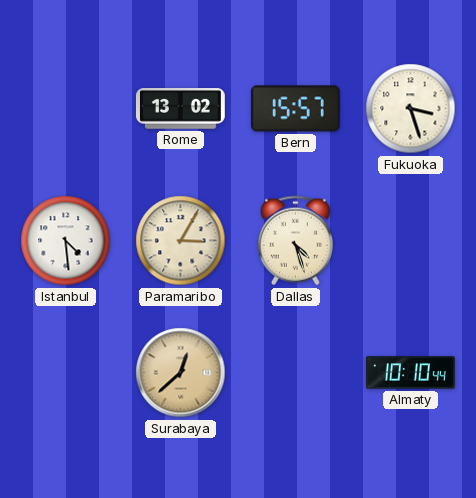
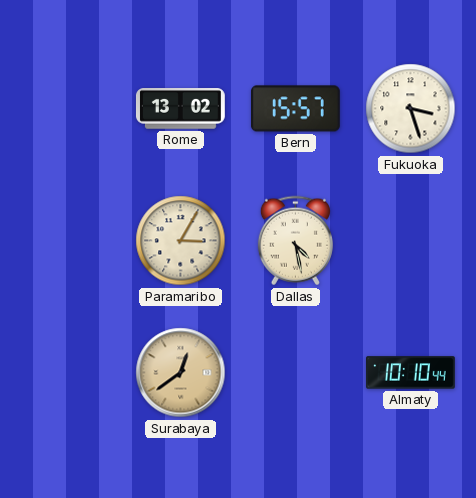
Istanbul: 4:29 -> none (66, 241)
Dallas: 4:27 -> 4:28 (295, 241)
Surabaya: 12:38 -> 12:39 (181, 373)
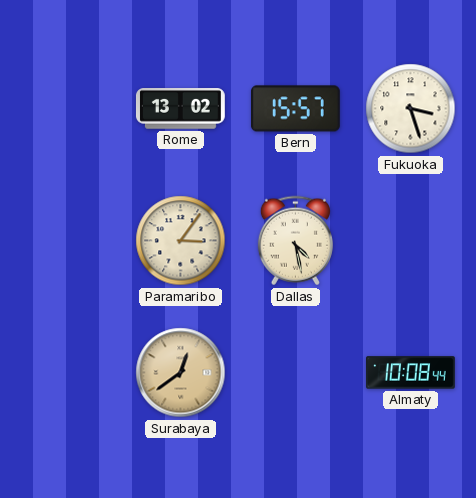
Paramaribo: 3:05 -> 3:06 (181, 241)
Almaty: 10:10 -> 10:08 (411, 373)
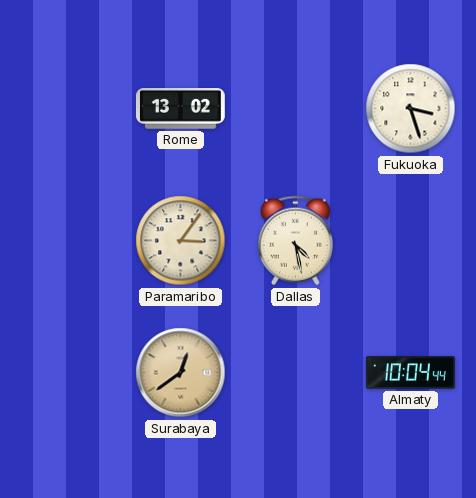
Bern: 15:57 -> none (295, 109)
Almaty: 10:08 -> 10:04 (411, 373)
